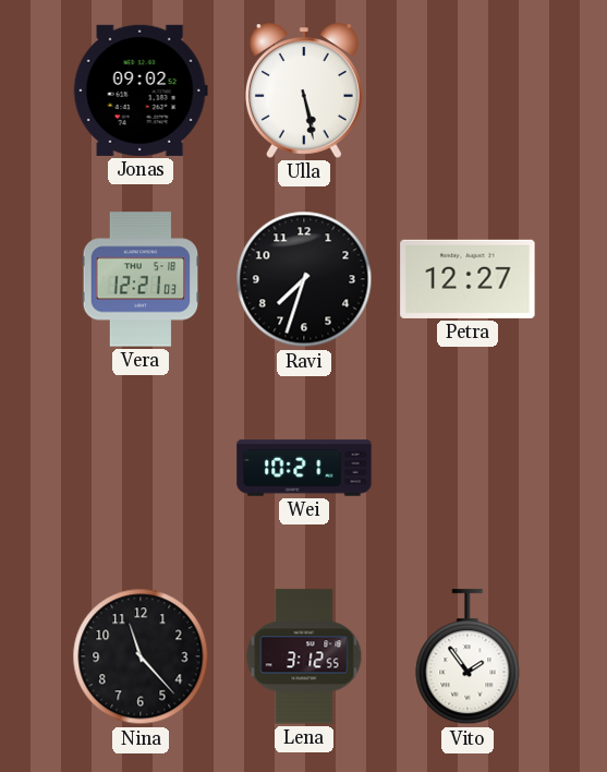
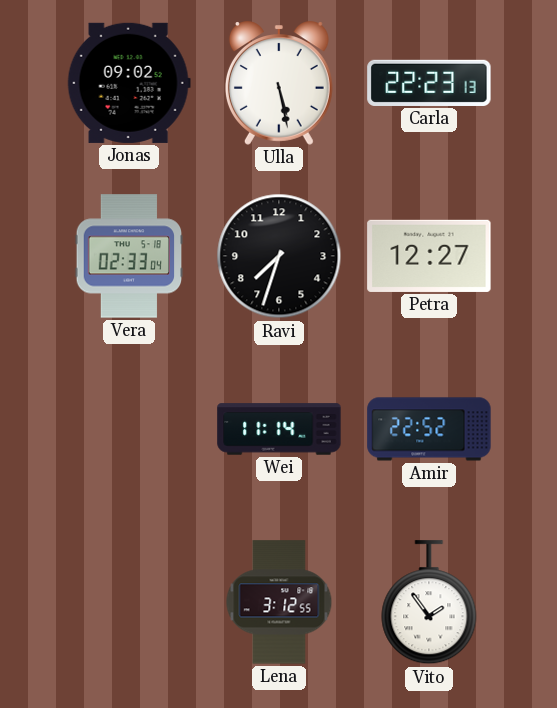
Carla: none -> 22:23 (429, 83)
Vera: 12:21 -> 02:33 (129, 256)
Wei: 10:21 -> 11:14 (279, 429)
Amir: none -> 22:52 (429, 429)
Nina: 11:23 -> none (141, 656)
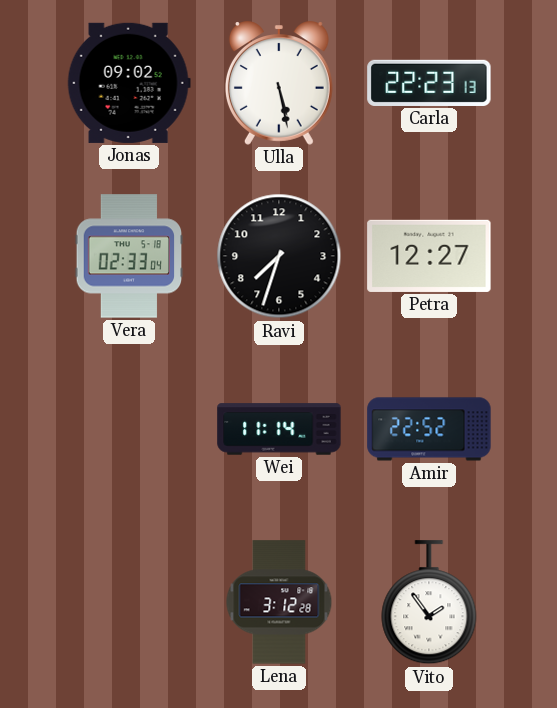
Lena: 3:12:55 -> 3:12:28 (279, 602)
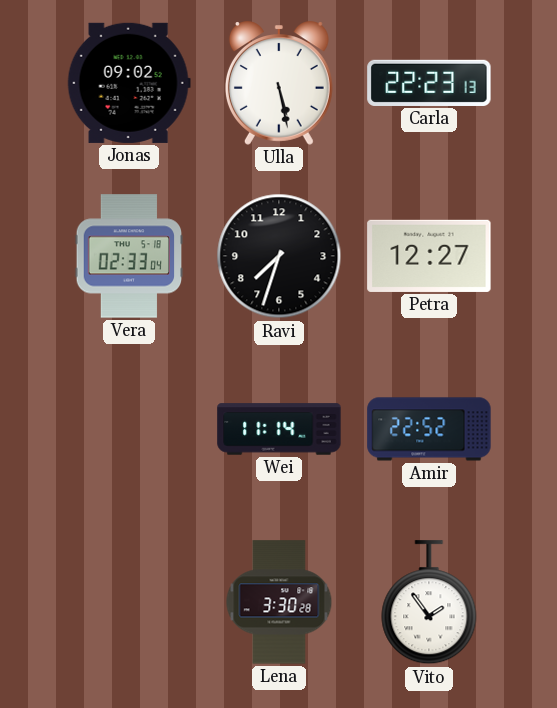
Lena: 3:12 -> 3:30 (279, 602)
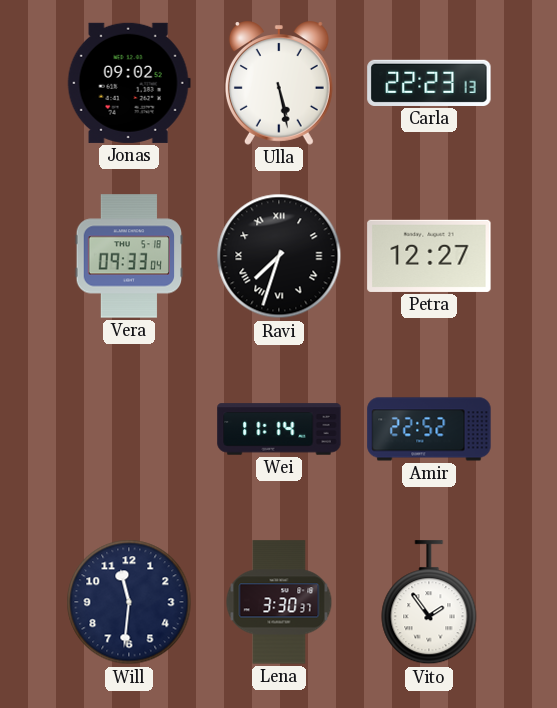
Vera: 02:33 -> 09:33 (129, 256)
Ravi numerals: Arabic -> Roman (279, 256)
Will: none -> 11:31 (129, 602)
Lena: 3:30:28 -> 3:30:37 (279, 602)
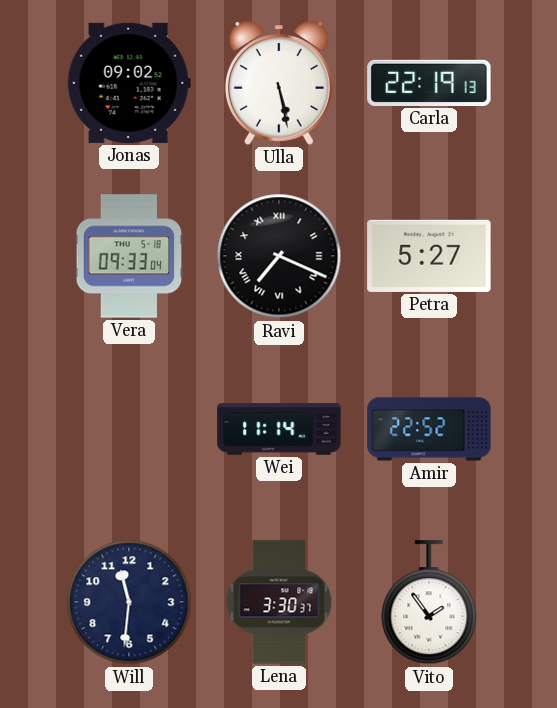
Carla: 22:23 -> 22:19 (429, 83)
Ravi: 7:33 -> 7:19 (279, 256)
Petra: 12:27 -> 5:27 (429, 256)
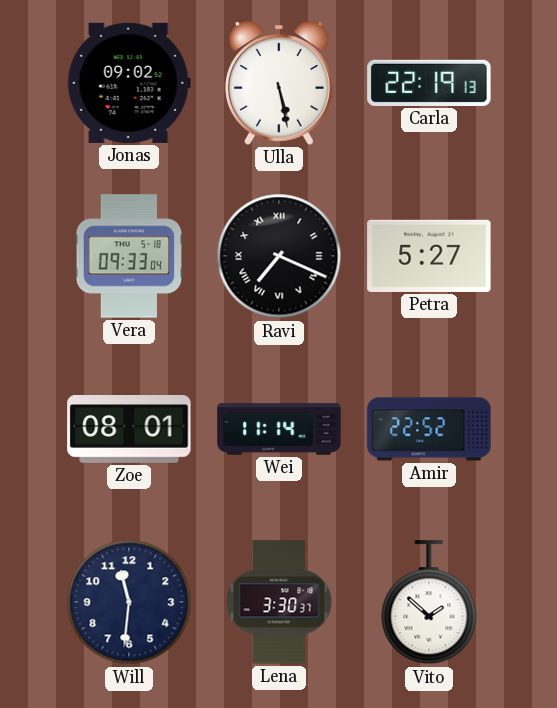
Zoe: none -> 08:01 (129, 430)
Vito: 1:54 -> 1:52 (429, 603)
